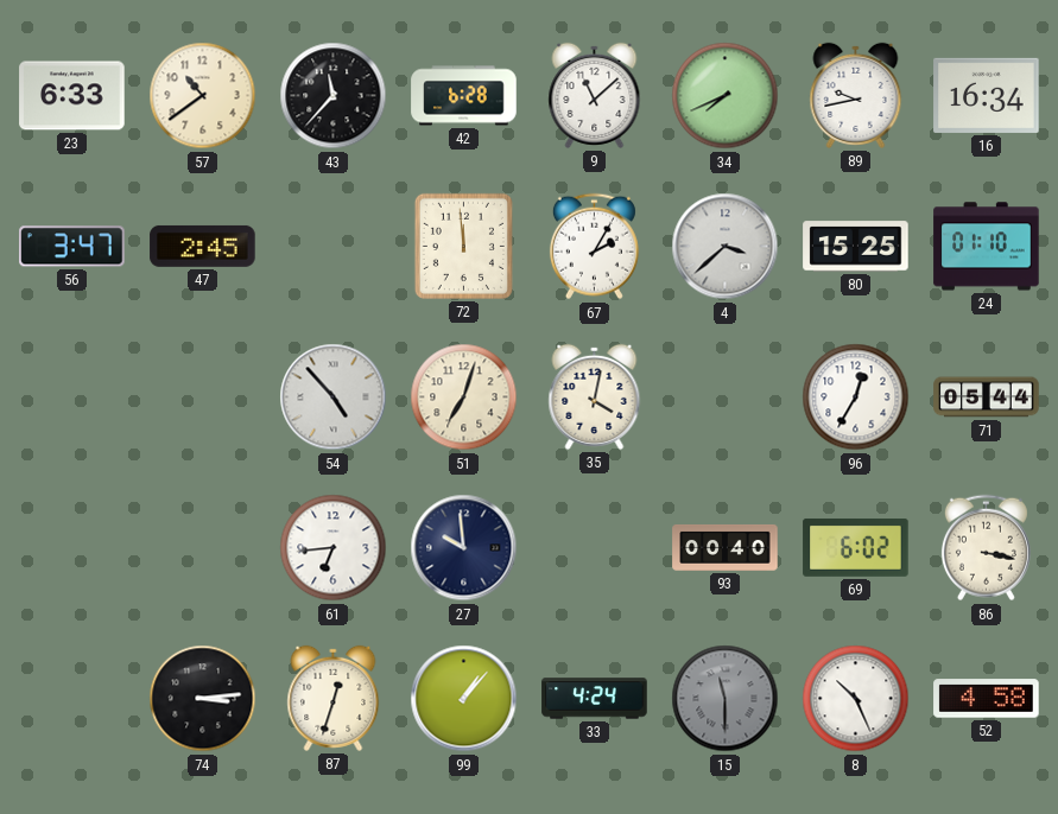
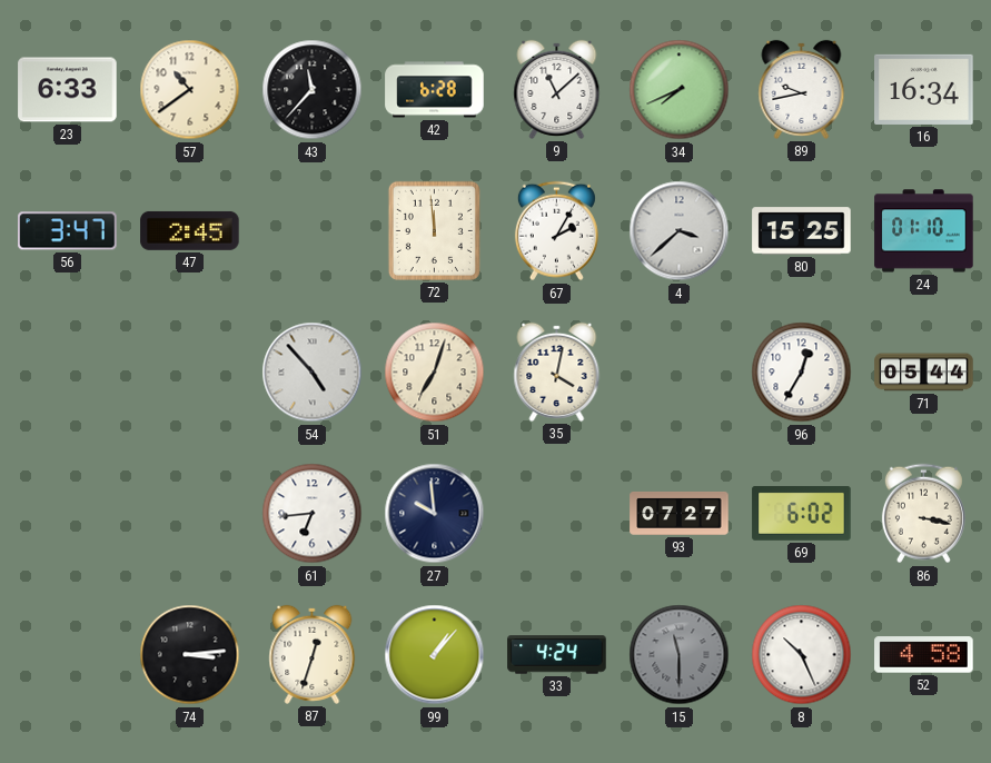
93: 00:40 -> 07:27 (680, 513)
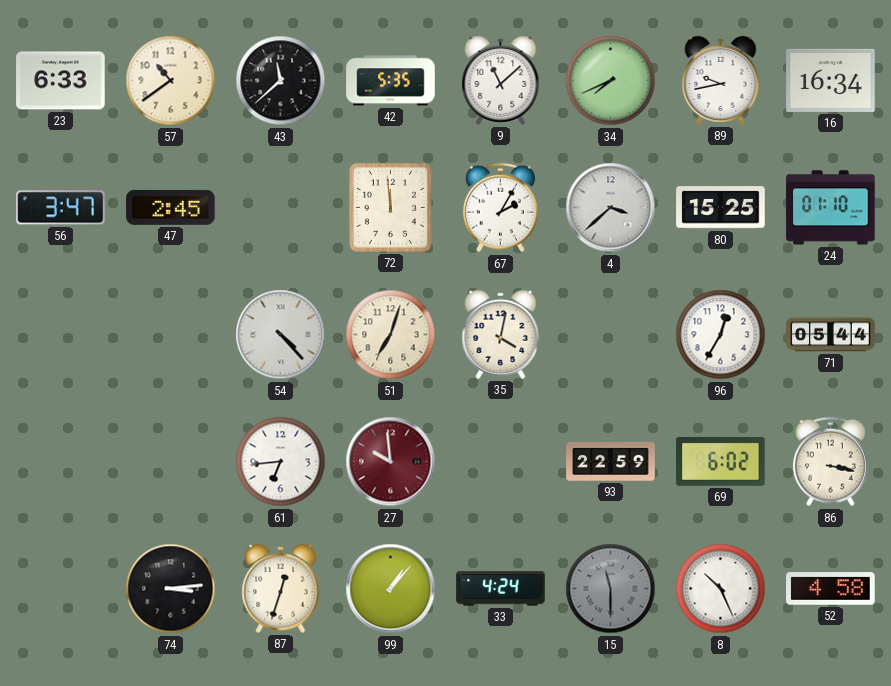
43: 11:37 -> 11:38 (281, 81)
42: 6:28 -> 5:35 (391, 81)
54: 4:53 -> 4:23 (281, 335)
27 dial: navy -> burgundy (391, 462)
93: 07:27 -> 22:59 (611, 461)
